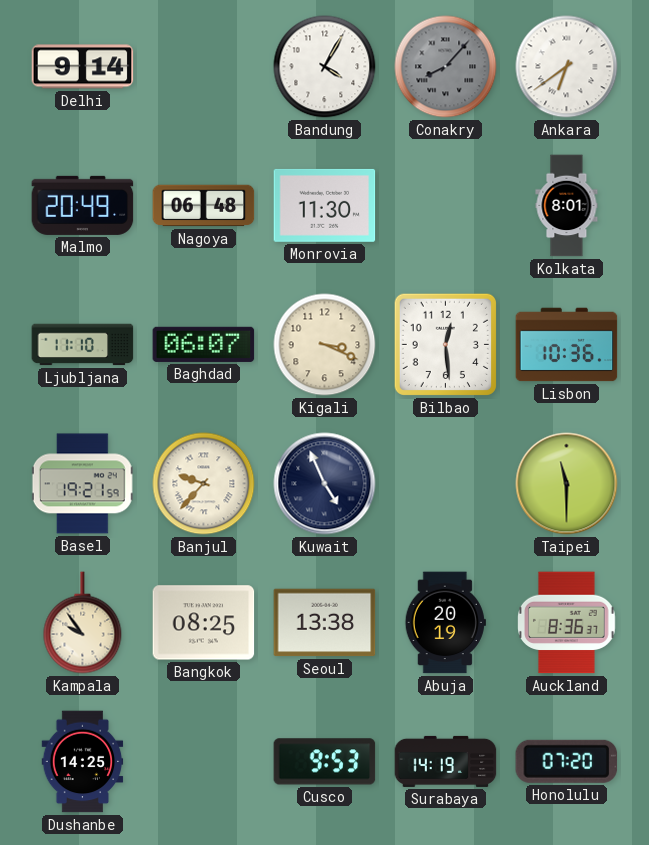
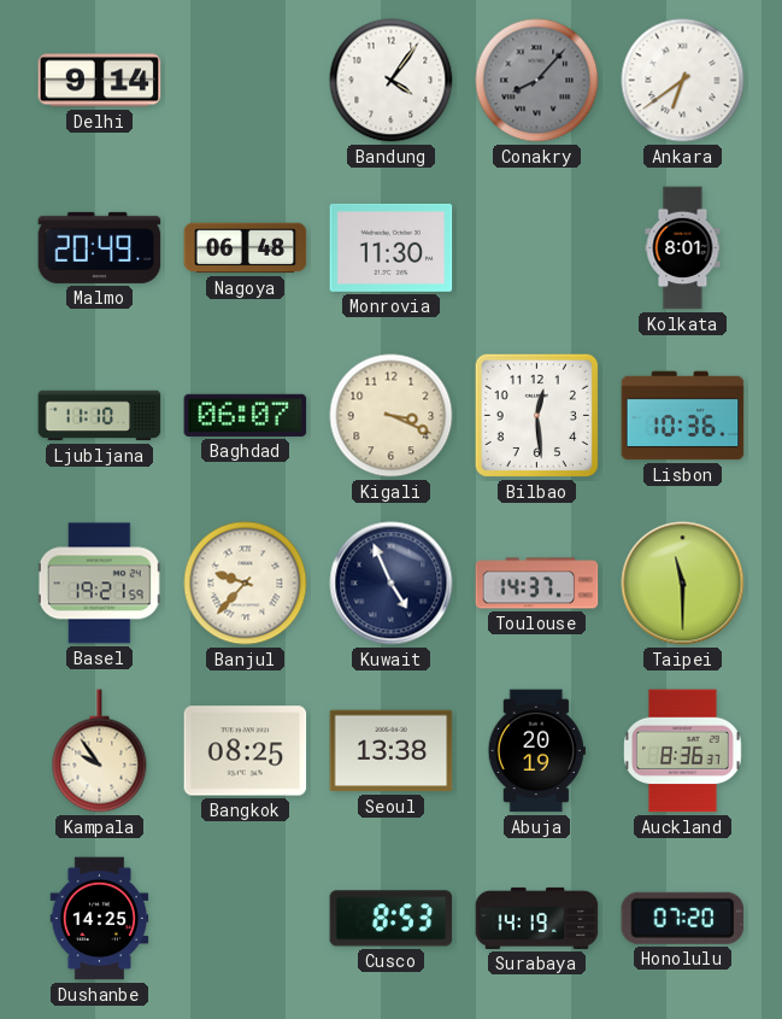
Bandung: 4:05 -> 4:06 (392, 81)
Toulouse: none -> 14:37 (537, 584)
Cusco: 9:53 -> 8:53 (392, 919)
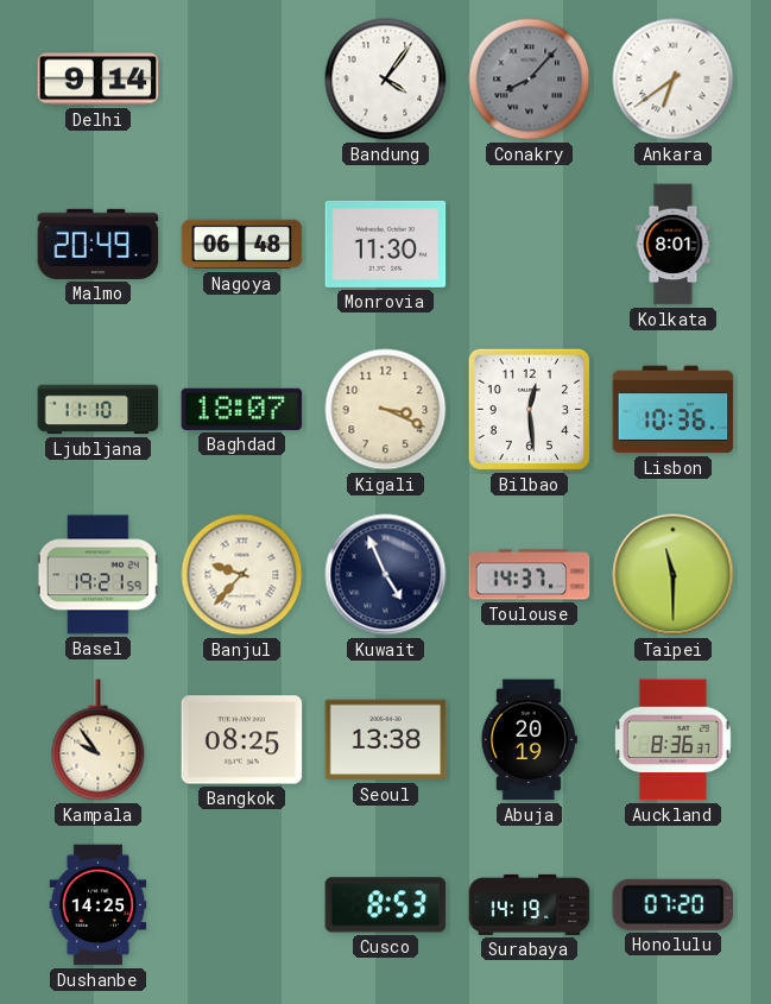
Baghdad: 06:07 -> 18:07 (242, 409)
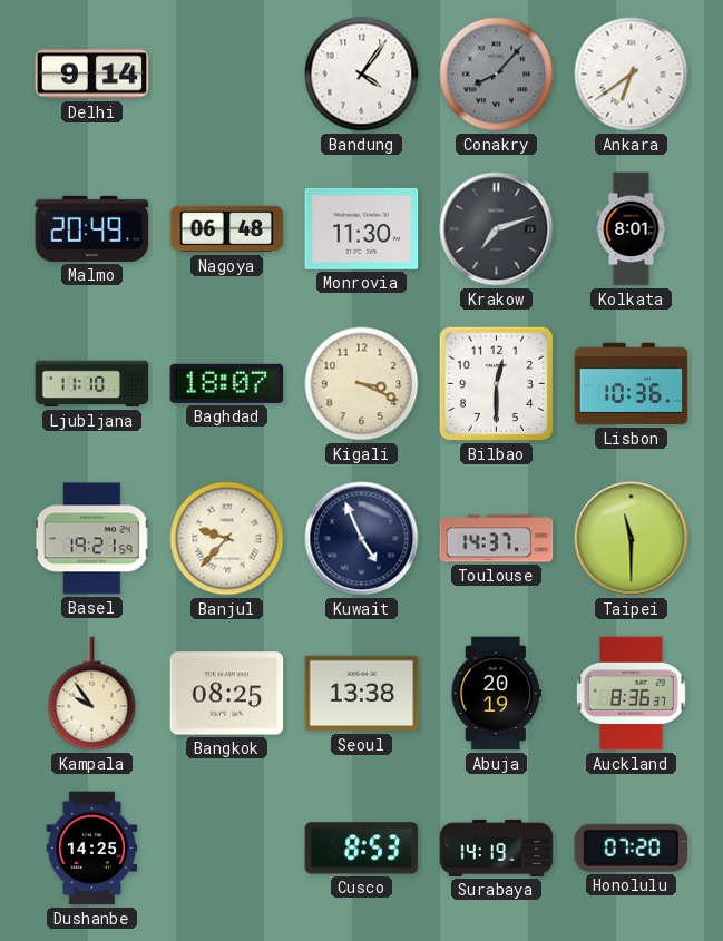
Krakow: none -> 7:12 (497, 229)
Bilbao: 12:29 -> 12:30 (496, 383)
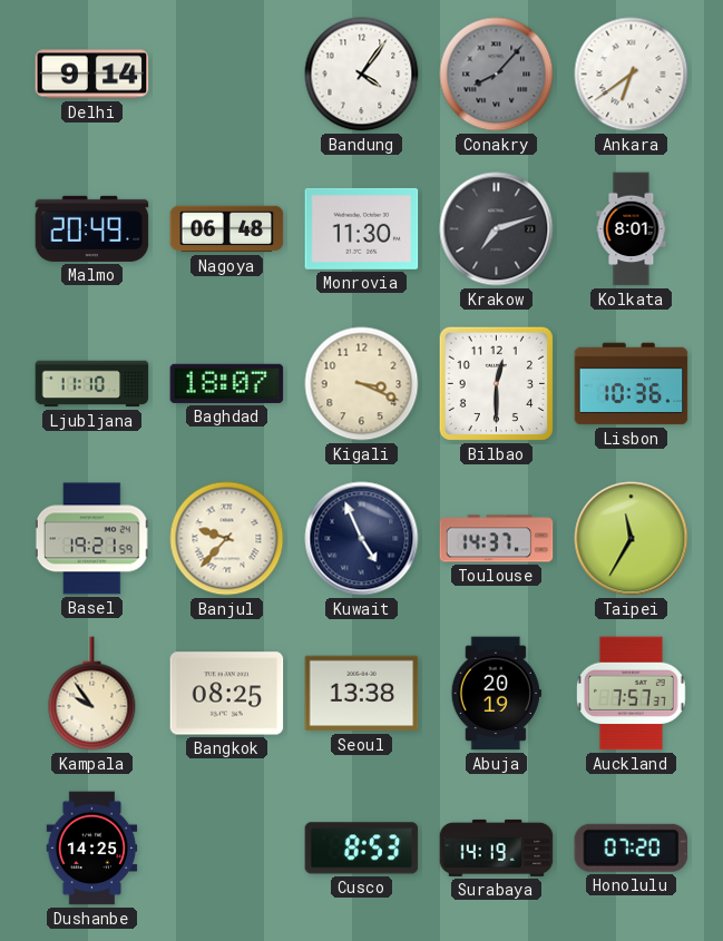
Taipei: 11:30 -> 11:35 (632, 539)
Auckland: 8:36 -> 7:57 (632, 694)
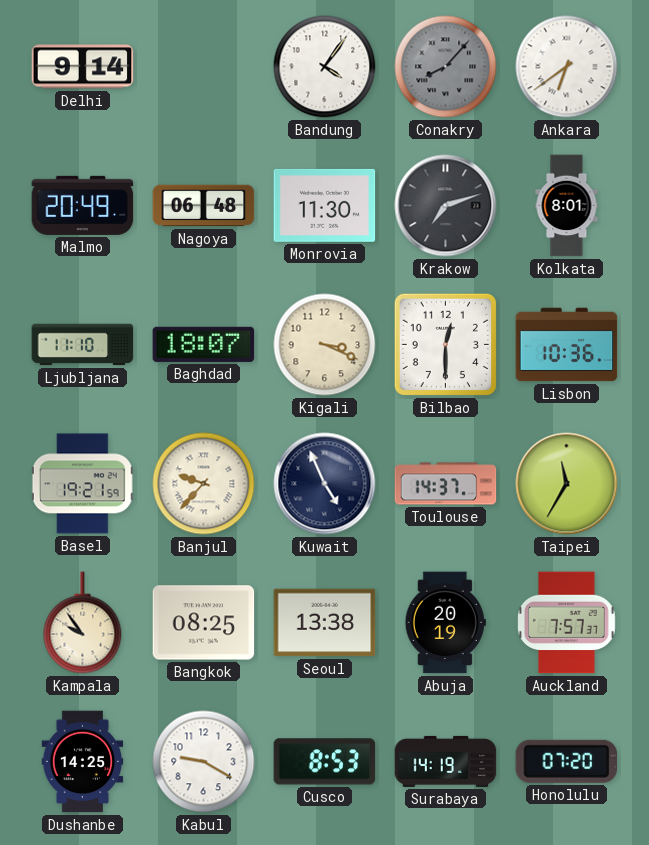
Kabul: none -> 9:20 (204, 762)
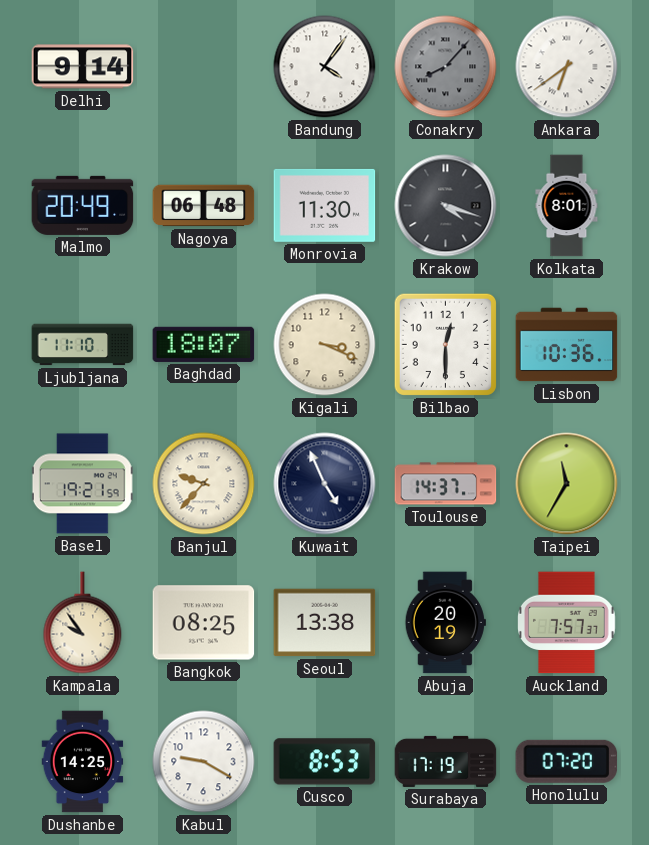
Krakow: 7:12 -> 4:18 (446, 206)
Surabaya: 14:19 -> 17:19 (446, 761)
